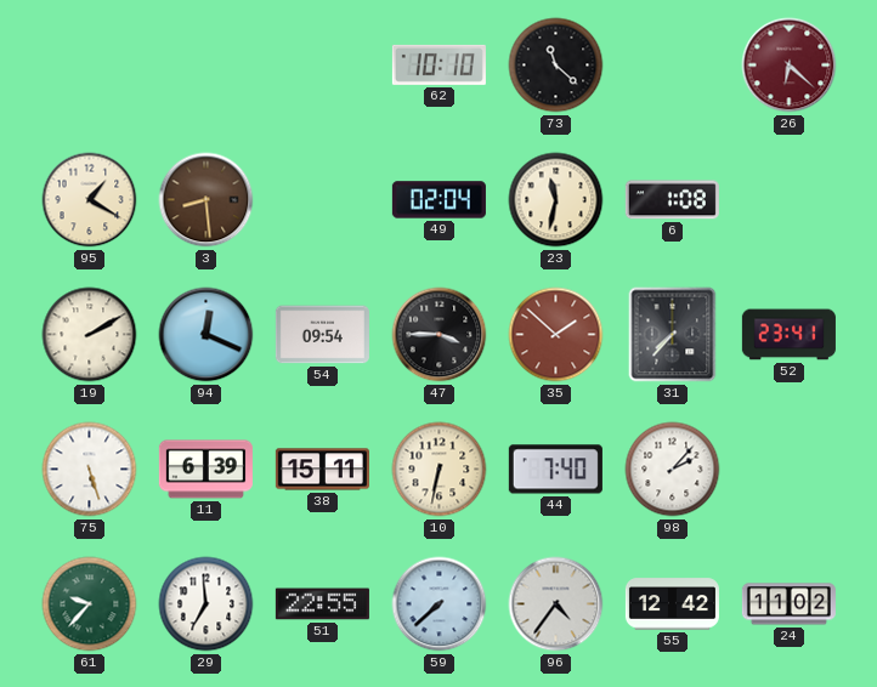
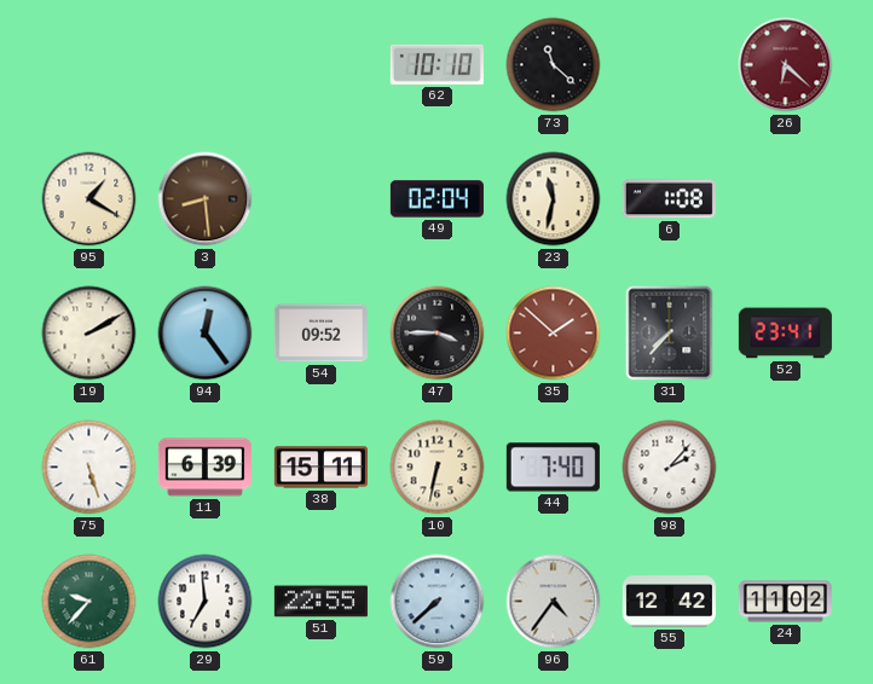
94: 12:19 -> 12:24 (206, 334)
54: 09:54 -> 09:52 (320, 334)
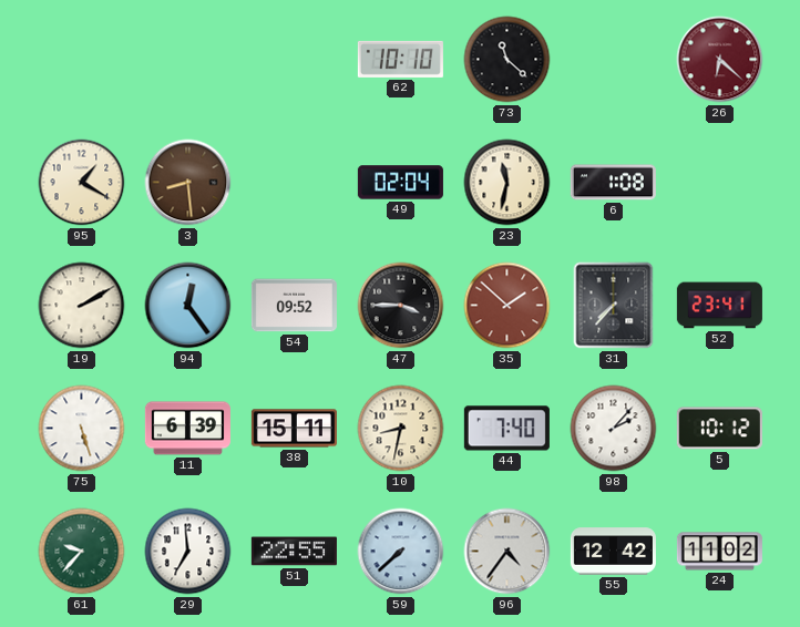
10: 6:32 -> 8:32 (401, 429)
5: none -> 10:12 (719, 429)
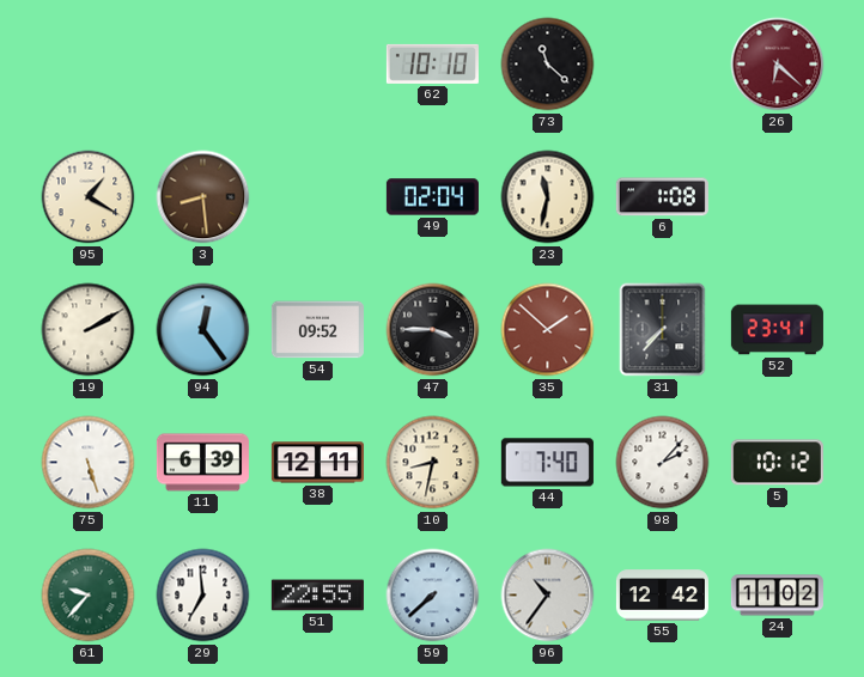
38: 15:11 -> 12:11 (317, 463)
96: 4:36 -> 10:36 (548, 596)
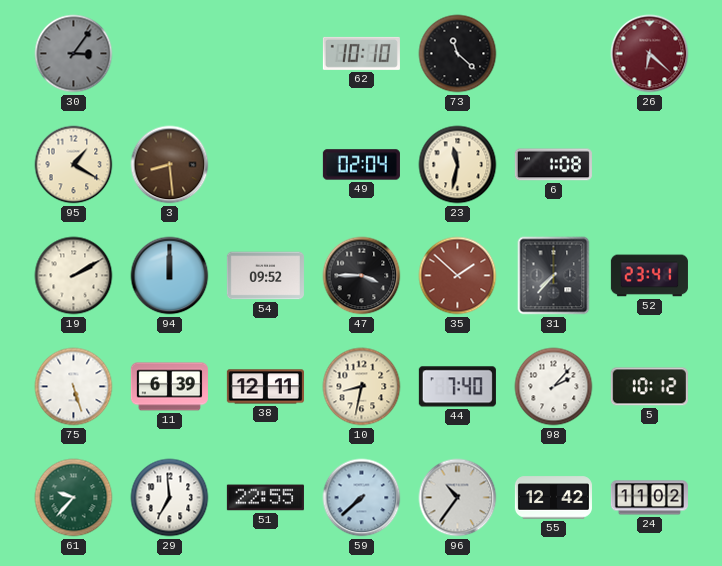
30: none -> 3:06 (74, 54)
94: 12:24 -> 12:00 (170, 276)
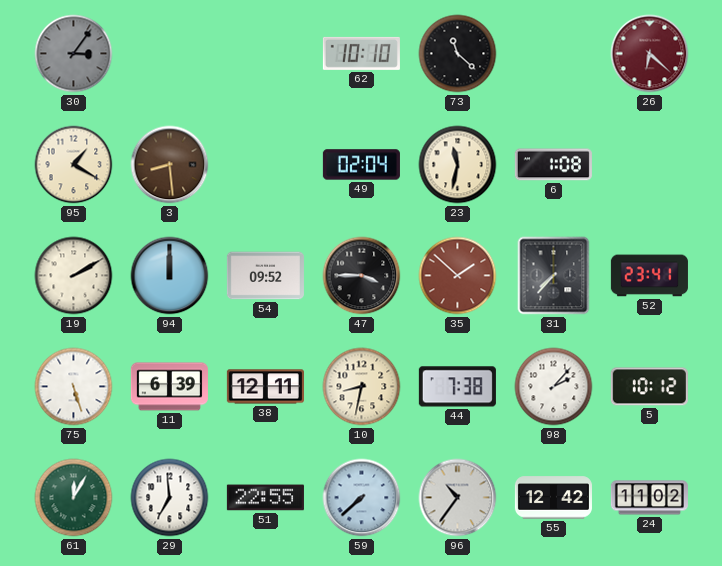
44: 7:40 -> 7:38 (457, 387)
61: 9:37 -> 12:05 (74, 498)
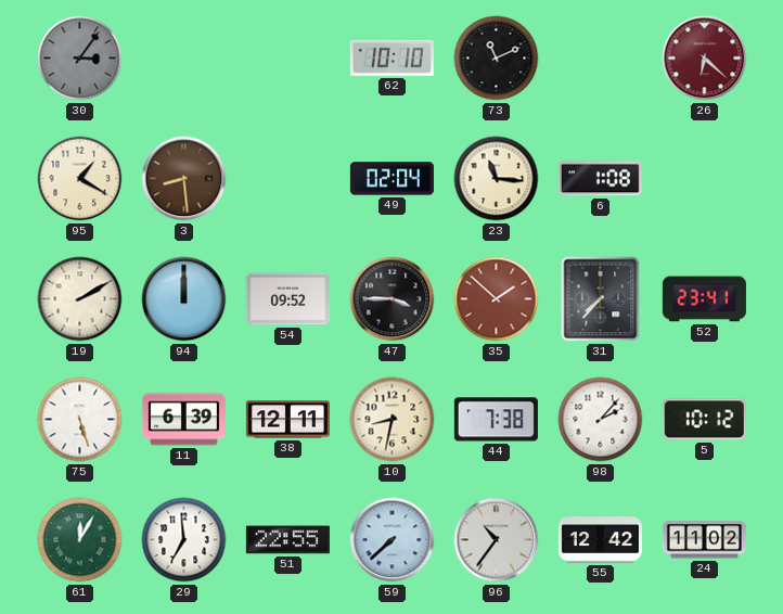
73: 11:22 -> 11:11 (497, 59)
23: 11:32 -> 11:16 (497, 179)
